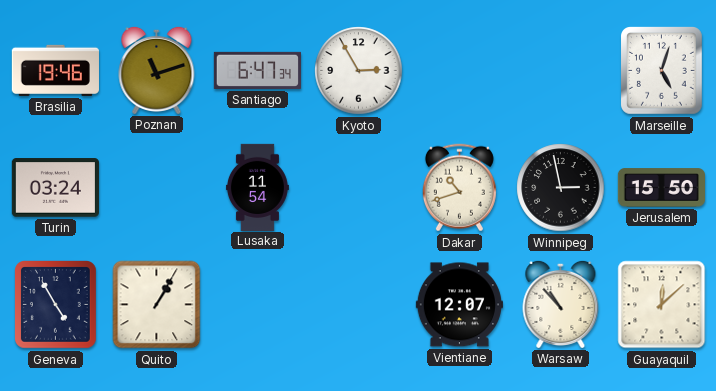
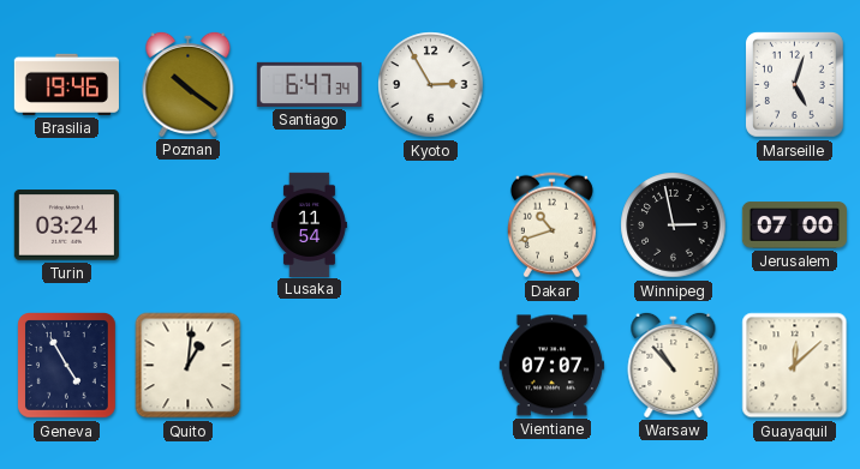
Poznan: 11:12 -> 10:21 (189, 84)
Jerusalem: 15:50 -> 07:00 (794, 226)
Quito: 1:05 -> 1:01 (189, 366)
Vientiane: 12:07 -> 07:07 (551, 366)
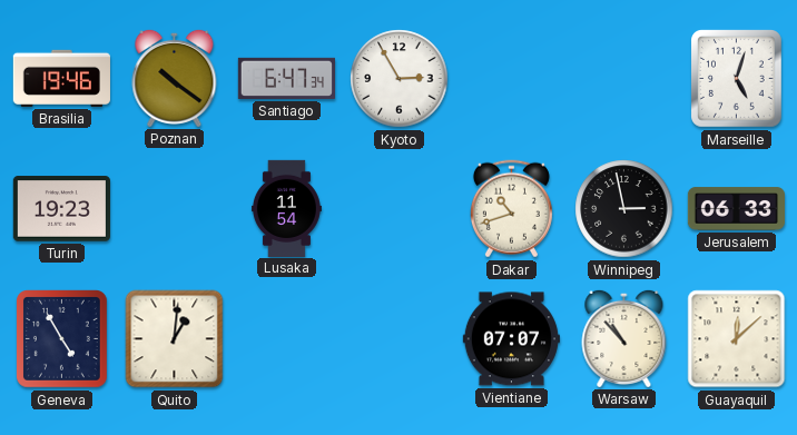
Turin: 03:24 -> 19:23 (61, 209)
Jerusalem: 07:00 -> 06:33 (736, 209)
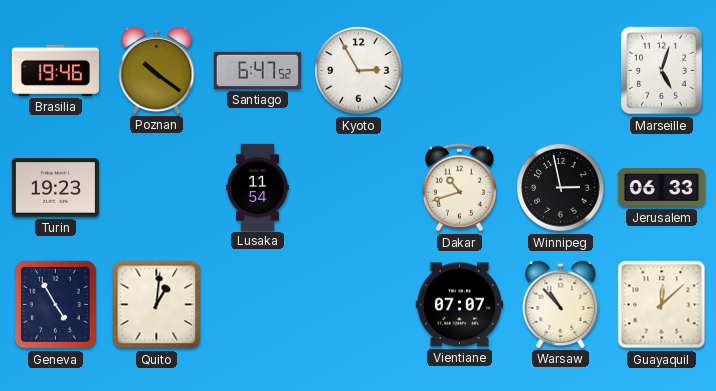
Santiago: 6:47:34 -> 6:47:52 (257, 70)
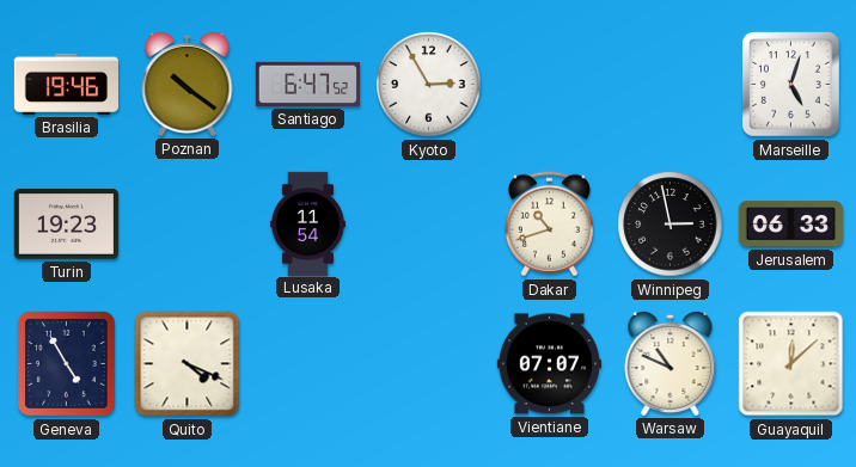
Quito: 1:01 -> 4:19 (188, 364)
Warsaw: 10:53 -> 10:49 (671, 363)
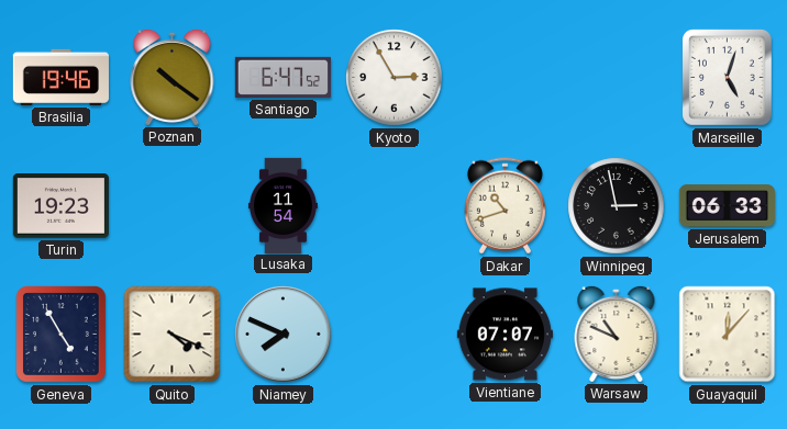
Niamey: none -> 7:49 (284, 335)
Guayaquil: 12:08 -> 12:07 (728, 335)
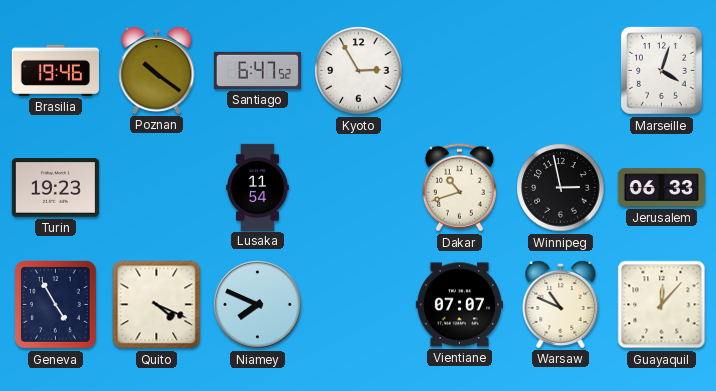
Marseille: 5:03 -> 4:03 (662, 71)
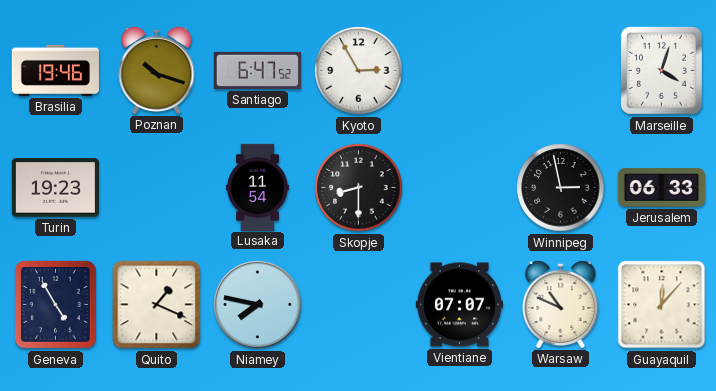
Poznan: 10:21 -> 10:18 (157, 70)
Skopje: none -> 8:30 (359, 188)
Dakar: 10:42 -> none (459, 188)
Quito: 4:19 -> 1:19 (157, 305)
Niamey: 7:49 -> 7:47 (258, 305)
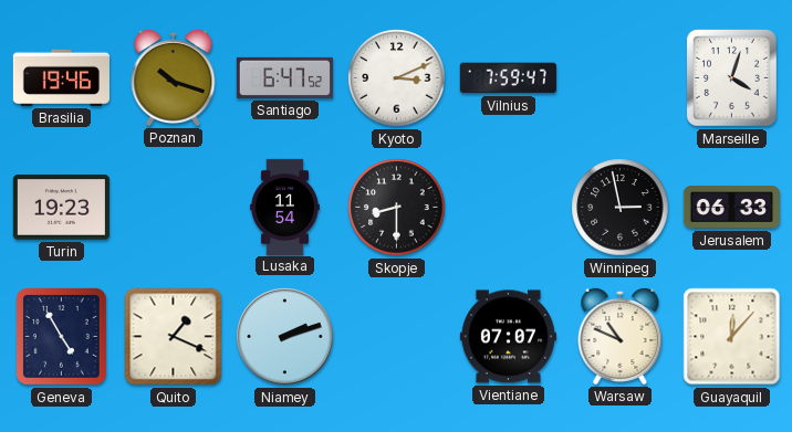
Kyoto: 2:55 -> 3:11 (397, 78)
Vilnius: none -> 7:59 (508, 78)
Niamey: 7:47 -> 2:12 (285, 337)
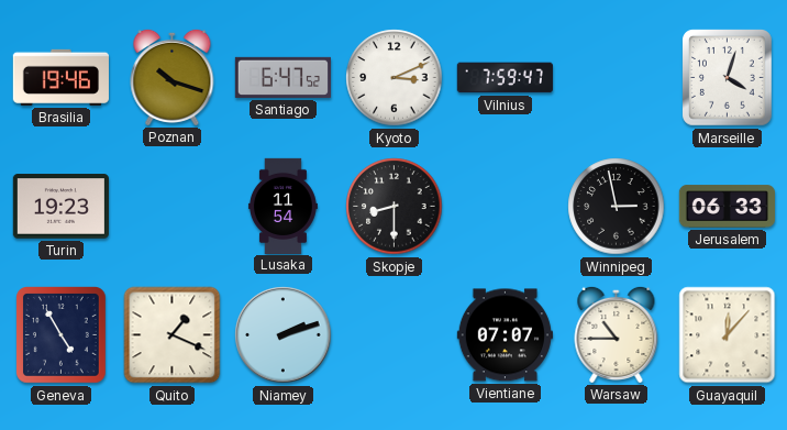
Warsaw: 10:49 -> 10:45 (617, 334)
